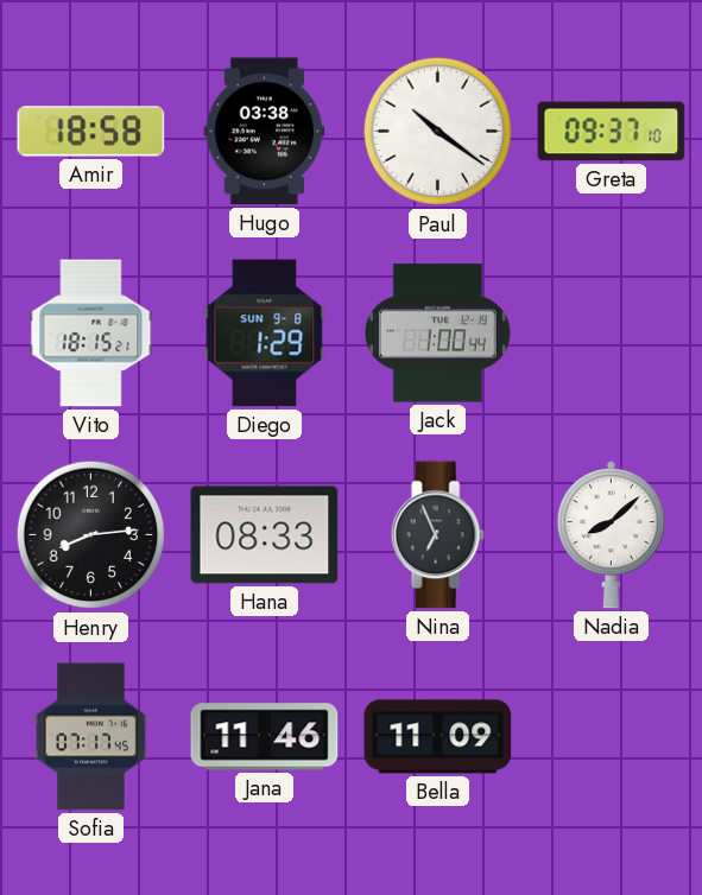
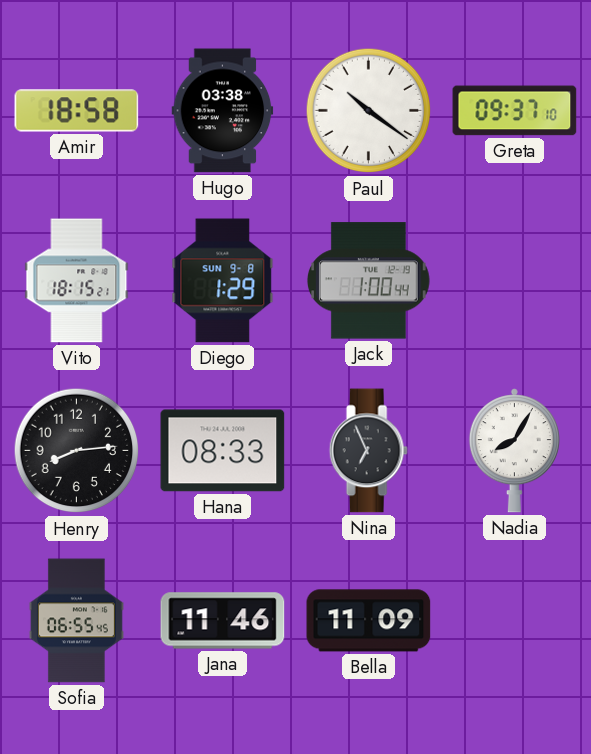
Nadia: 8:08 -> 8:05 (514, 451)
Sofia: 07:17 -> 06:55 (76, 621)
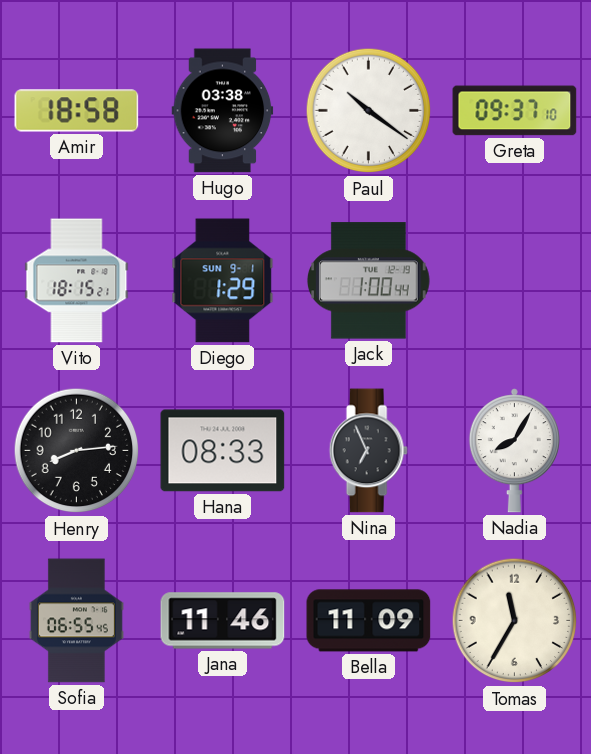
Diego date: SUN 9-8 -> SUN 9-1 (223, 281)
Tomas: none -> 11:35 (515, 621)
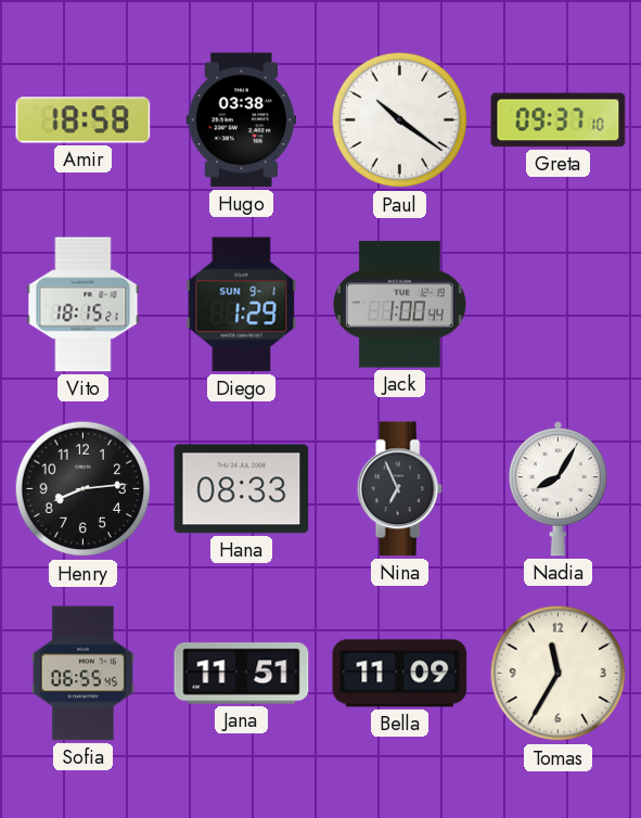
Jana: 11:46 -> 11:51 (242, 674)
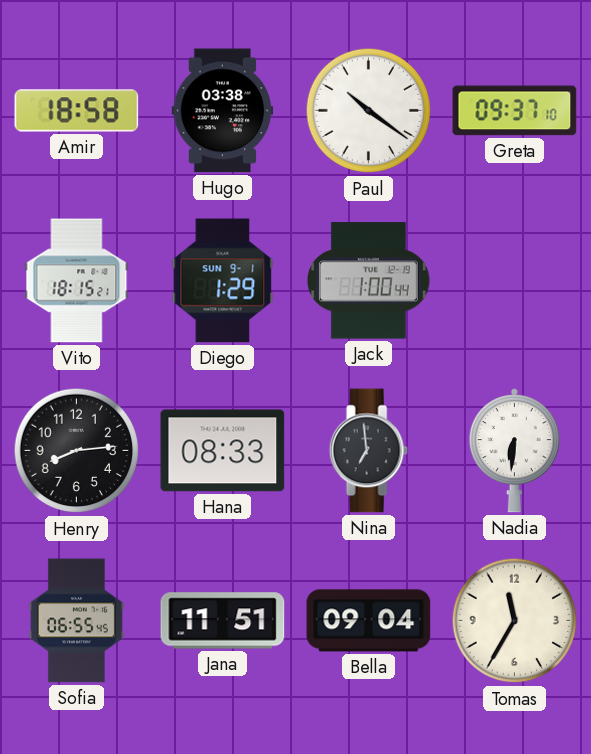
Nina: 6:56 -> 6:59 (368, 451)
Nadia: 8:05 -> 6:31 (514, 451)
Bella: 11:09 -> 09:04 (369, 621)
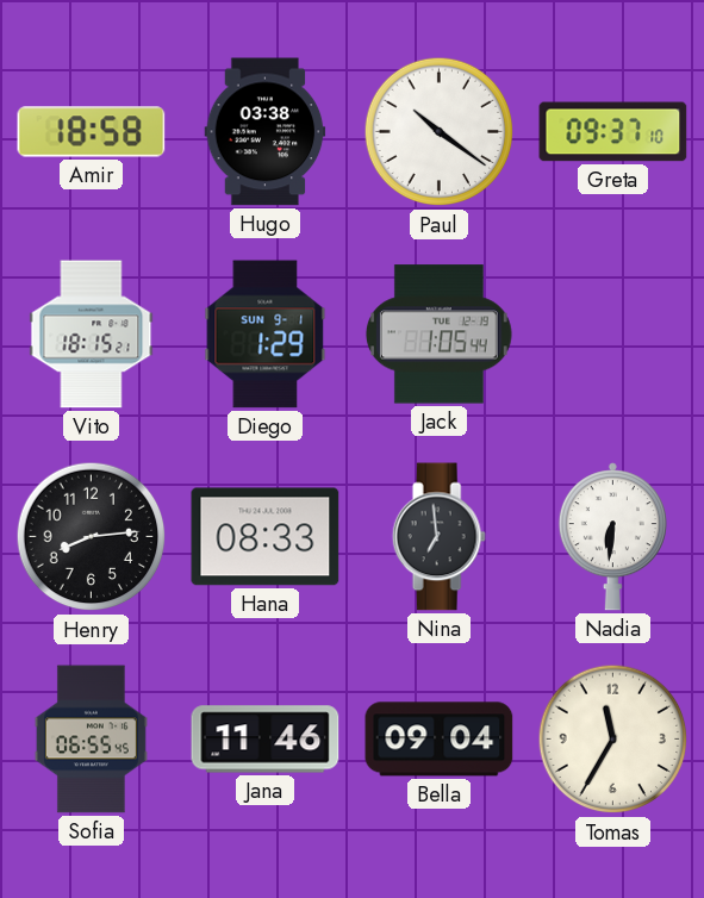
Jack: 1:00 -> 1:05 (438, 335)
Jana: 11:51 -> 11:46 (266, 740)
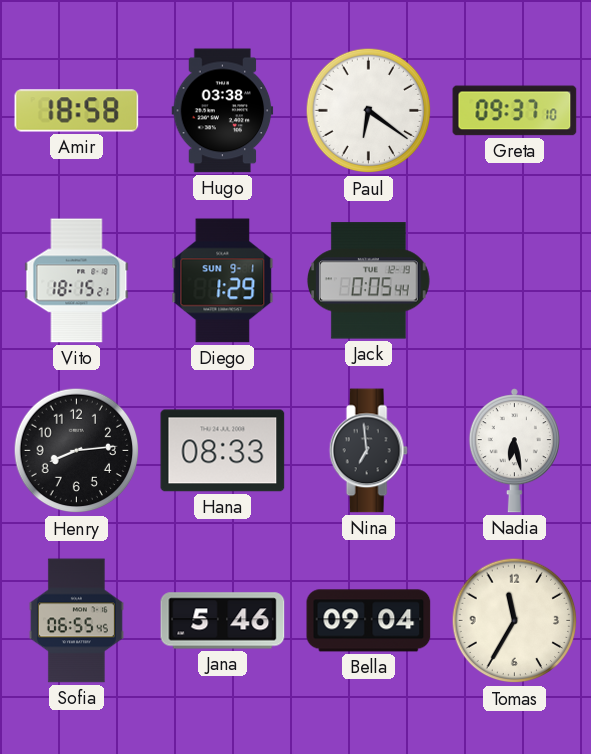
Paul: 10:21 -> 6:21 (369, 111)
Jack: 1:05 -> 0:05 (368, 281)
Nadia: 6:31 -> 6:28 (514, 451)
Jana: 11:46 -> 5:46 (223, 621)
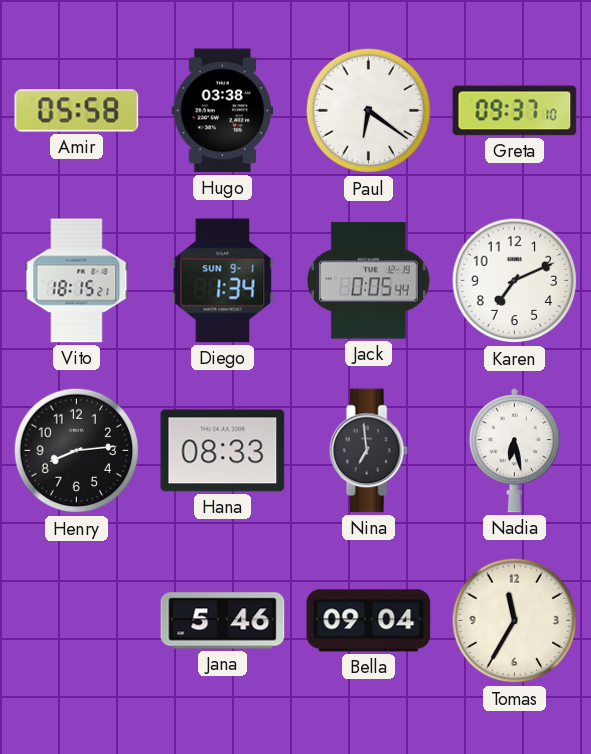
Amir: 18:58 -> 05:58 (77, 111)
Diego: 1:29 -> 1:34 (223, 281)
Karen: none -> 7:11 (515, 281)
Sofia: 06:55 -> none (76, 621)
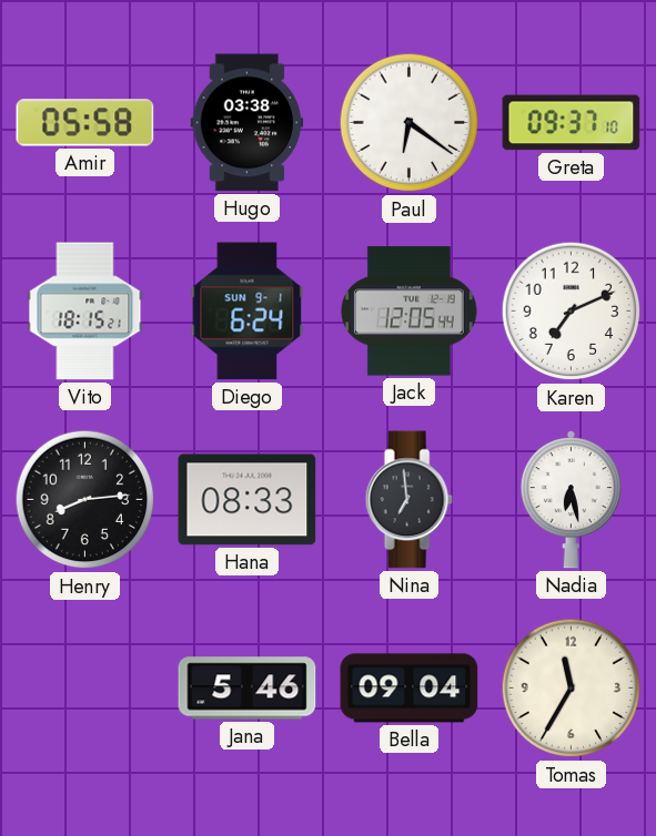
Diego: 1:34 -> 6:24 (248, 312)
Jack: 0:05 -> 12:05 (408, 312)
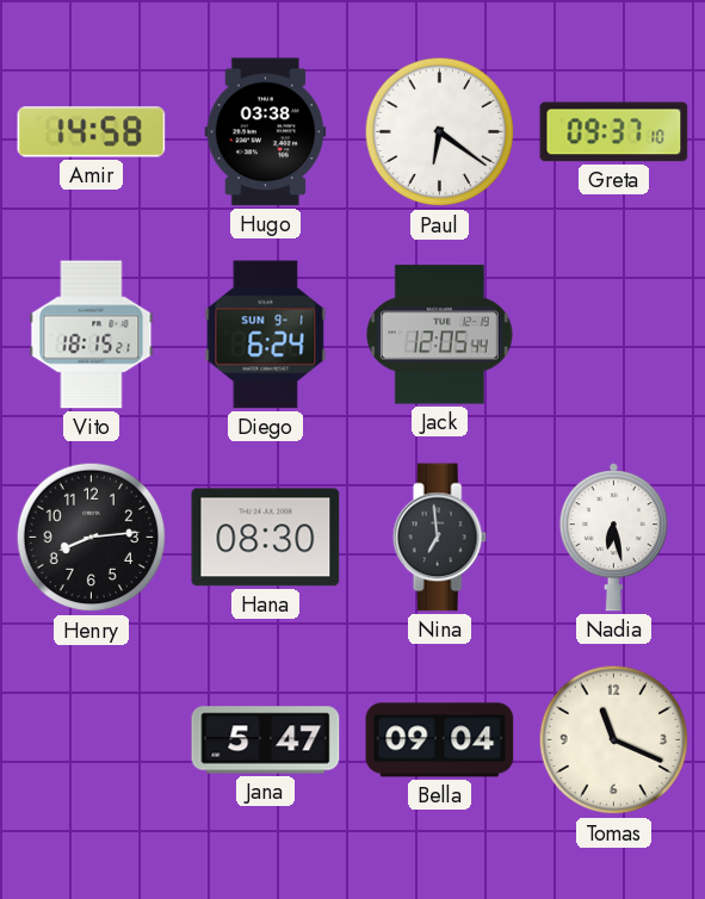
Amir: 05:58 -> 14:58 (92, 132)
Karen: 7:11 -> none (572, 312)
Hana: 08:33 -> 08:30 (266, 538)
Jana: 5:46 -> 5:47 (266, 740)
Tomas: 11:35 -> 11:19 (614, 740)
